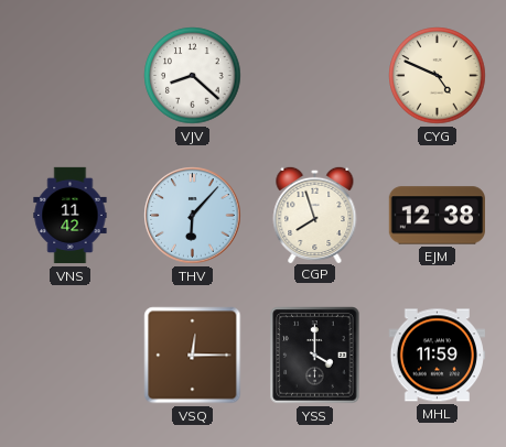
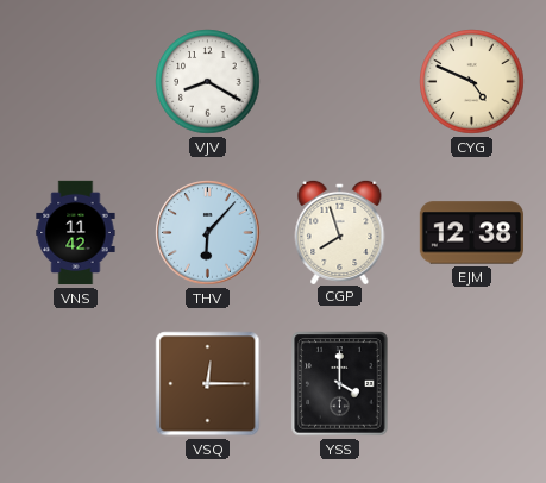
VJV: 8:22 -> 8:20 (208, 82)
MHL: 11:59 -> none (437, 356)
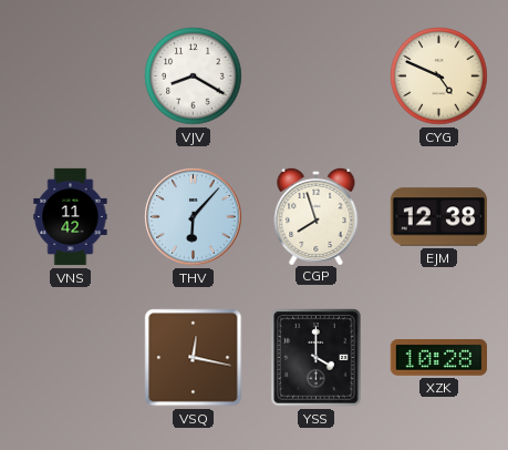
VSQ: 12:15 -> 12:17 (194, 358)
XZK: none -> 10:28 (438, 358)
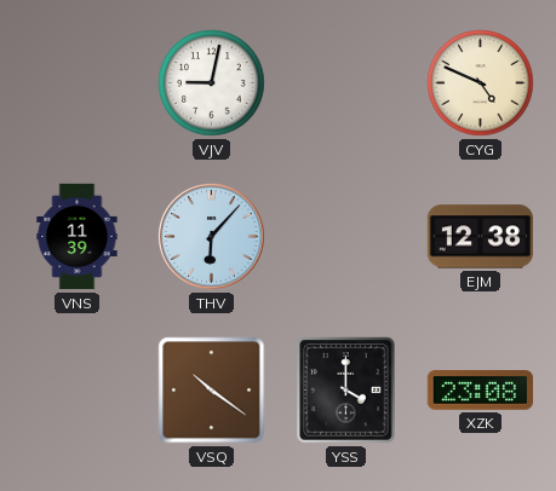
VJV: 8:20 -> 9:02 (212, 83)
VNS: 11:42 -> 11:39 (78, 237)
CGP: 7:57 -> none (317, 215)
VSQ: 12:17 -> 10:21 (212, 391)
XZK: 10:28 -> 23:08 (480, 391)
